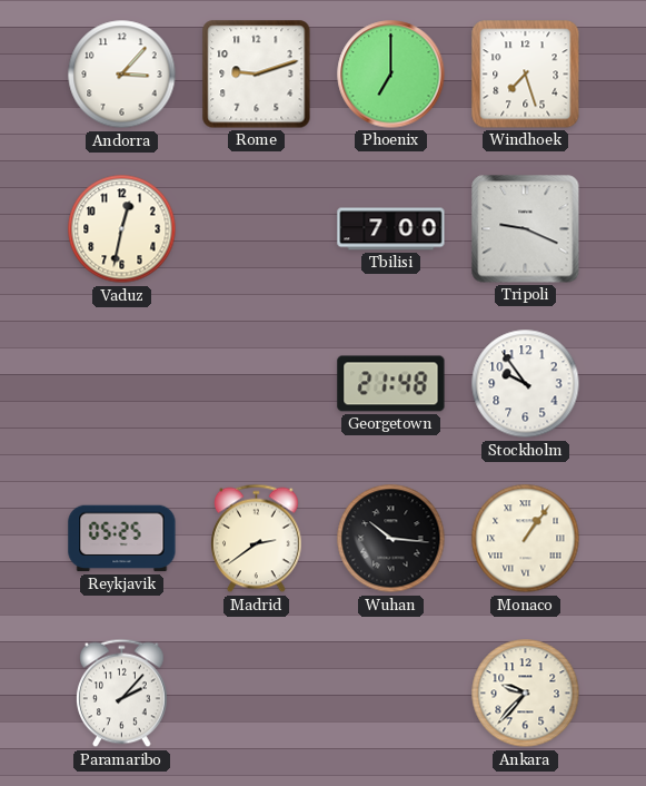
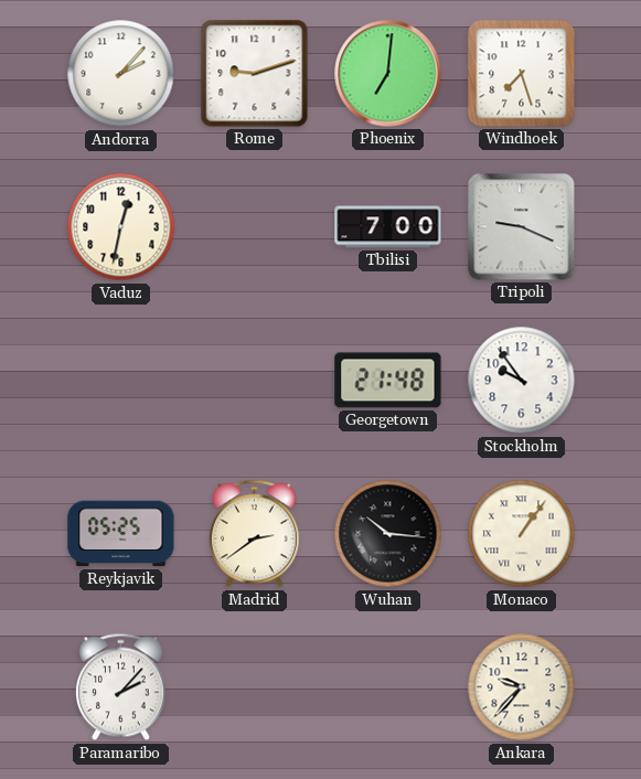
Andorra: 3:07 -> 2:07 (121, 74)
Phoenix: 7:00 -> 7:01 (388, 74)
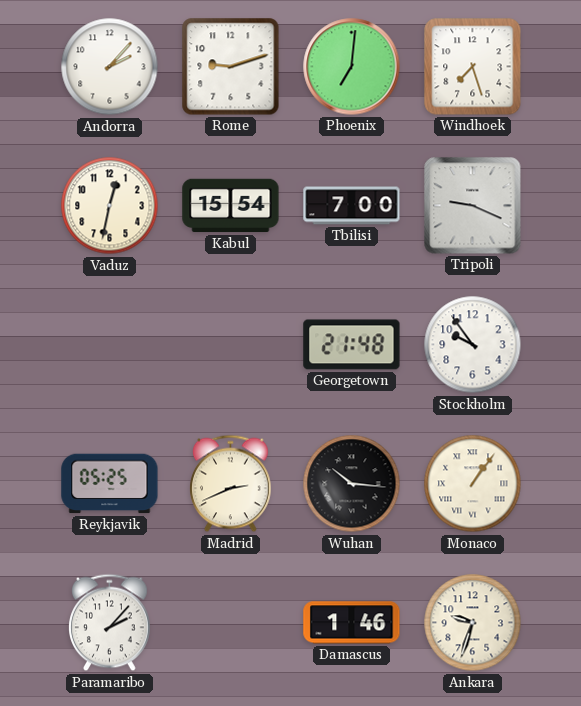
Kabul: none -> 15:54 (231, 206)
Madrid: 2:39 -> 2:41 (231, 484)
Damascus: none -> 1:46 (352, 623)
Ankara: 9:37 -> 9:33 (473, 623)
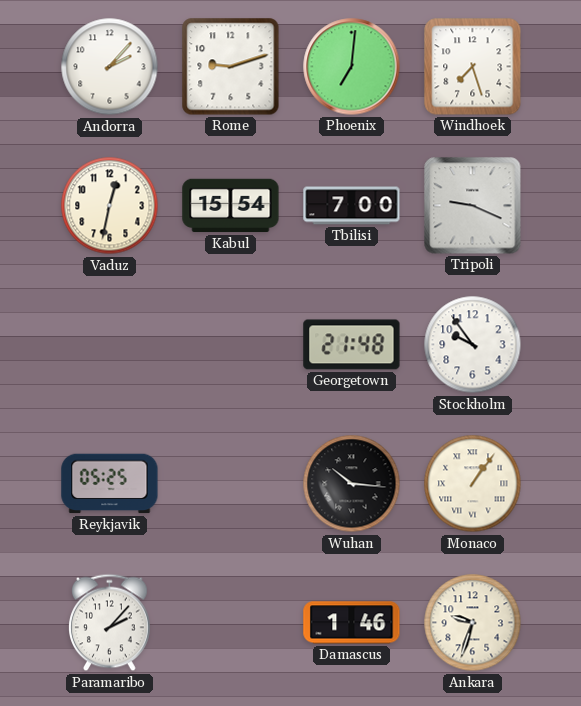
Madrid: 2:41 -> none (231, 484)
